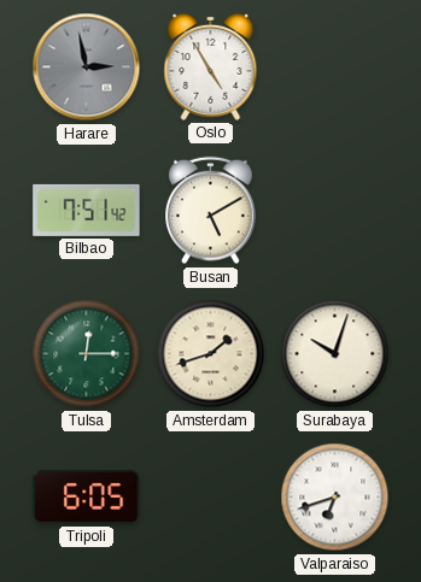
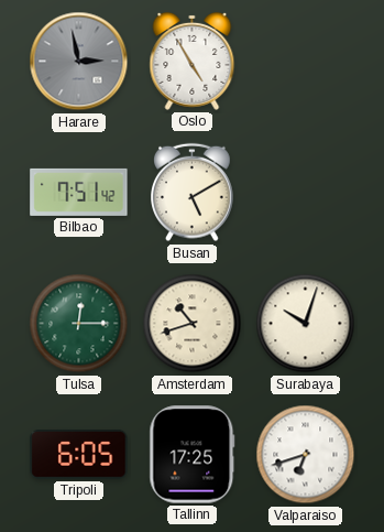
Amsterdam: 1:42 -> 10:42 (193, 324)
Tallinn: none -> 17:25 (193, 455)
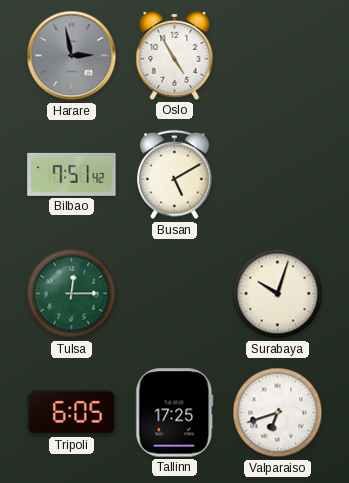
Amsterdam: 10:42 -> none (193, 324)
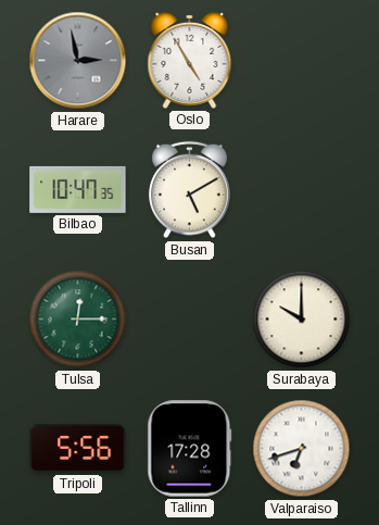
Bilbao: 7:51 -> 10:47 (78, 189)
Surabaya: 10:03 -> 10:00 (302, 320)
Tripoli: 6:05 -> 5:56 (78, 448)
Tallinn: 17:25 -> 17:28 (190, 449)
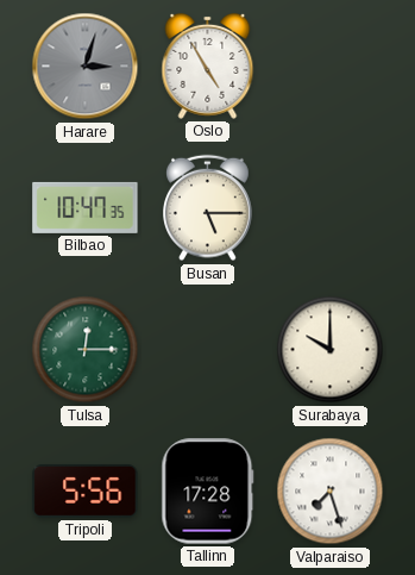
Harare: 2:58 -> 3:03 (86, 67)
Busan: 5:10 -> 5:15 (208, 208)
Valparaiso: 6:42 -> 7:27 (331, 492)
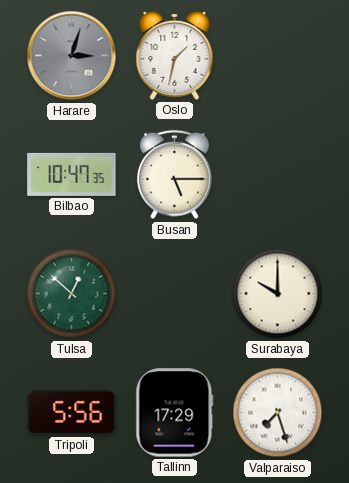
Oslo: 4:55 -> 1:32 (175, 55)
Tulsa: 12:15 -> 12:52 (72, 294)
Tallinn: 17:28 -> 17:29 (175, 413)
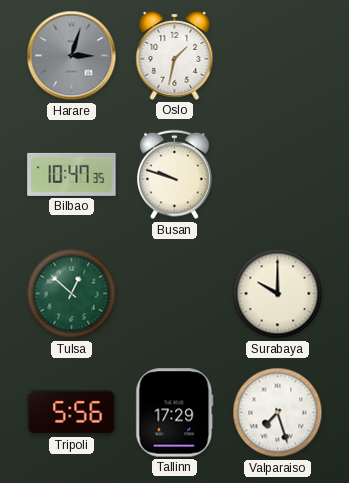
Busan: 5:15 -> 9:48 (175, 175)
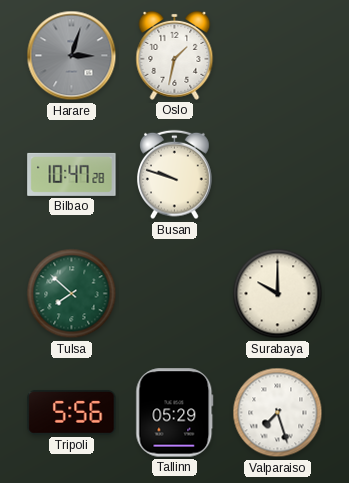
Bilbao: 10:47:35 -> 10:47:28 (72, 174)
Tulsa: 12:52 -> 7:52 (72, 294)
Tallinn: 17:29 -> 05:29 (175, 413)
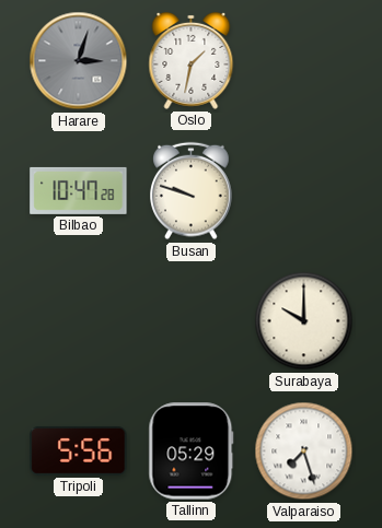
Tulsa: 7:52 -> none (72, 294)
